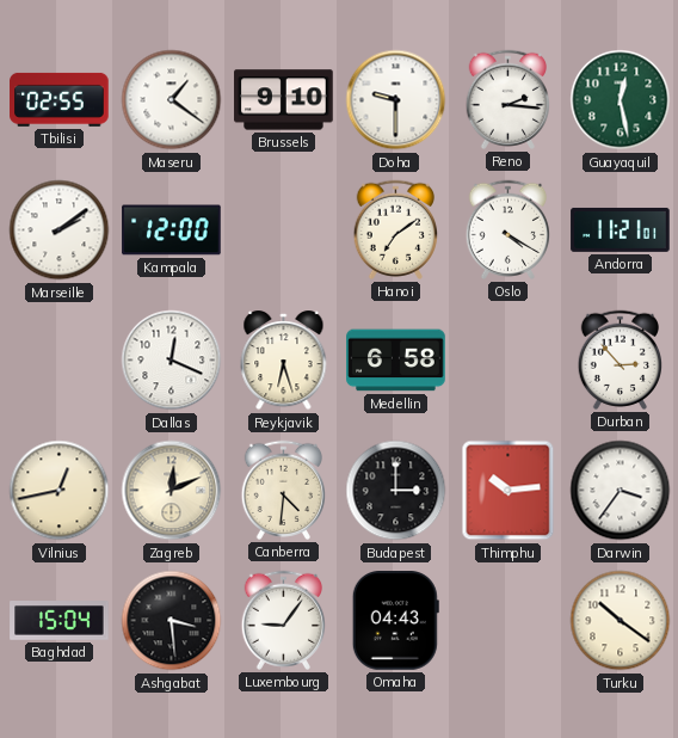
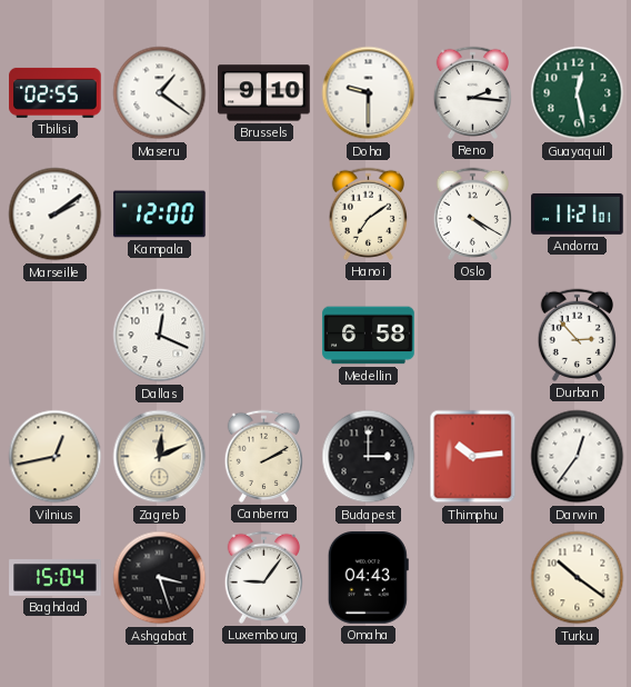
Reykjavik: 6:27 -> none (284, 362)
Canberra: 4:31 -> 2:10 (263, 456)
Darwin: 3:36 -> 12:36 (578, 457)
Ashgabat: 3:29 -> 3:27 (160, 578)
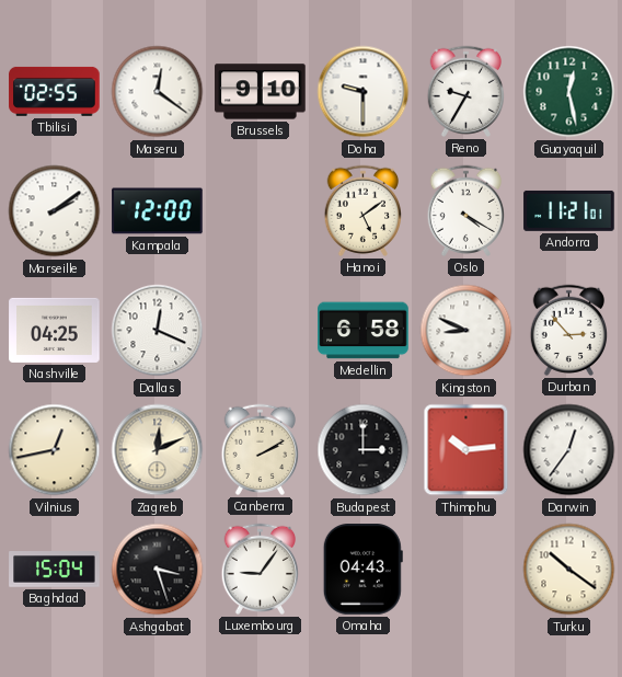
Maseru: 1:21 -> 12:21 (158, 92)
Reno: 2:16 -> 9:35 (465, 91)
Hanoi: 7:09 -> 5:09 (362, 210)
Nashville: none -> 04:25 (55, 330)
Kingston: none -> 8:49 (466, 331)
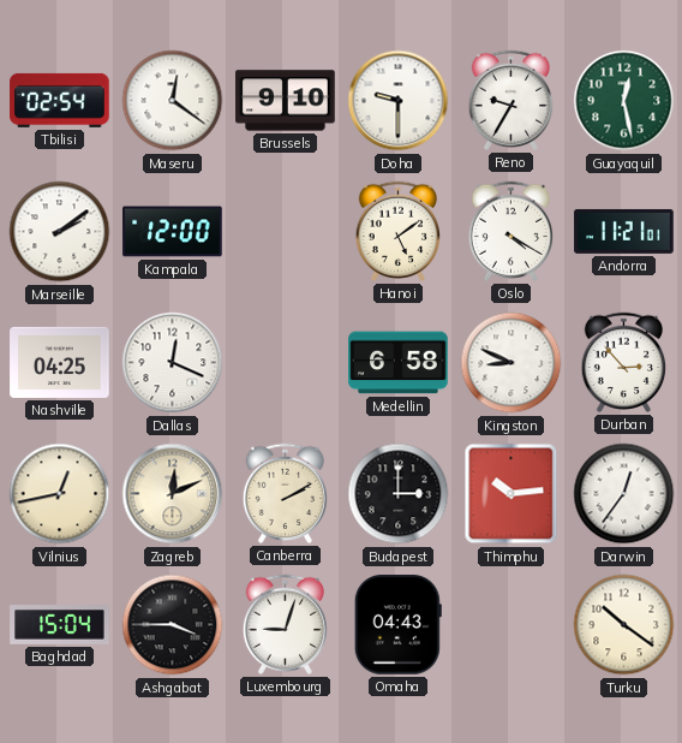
Tbilisi: 02:55 -> 02:54 (60, 100)
Ashgabat: 3:27 -> 3:45 (173, 625)
Luxembourg: 9:06 -> 9:03 (285, 624)
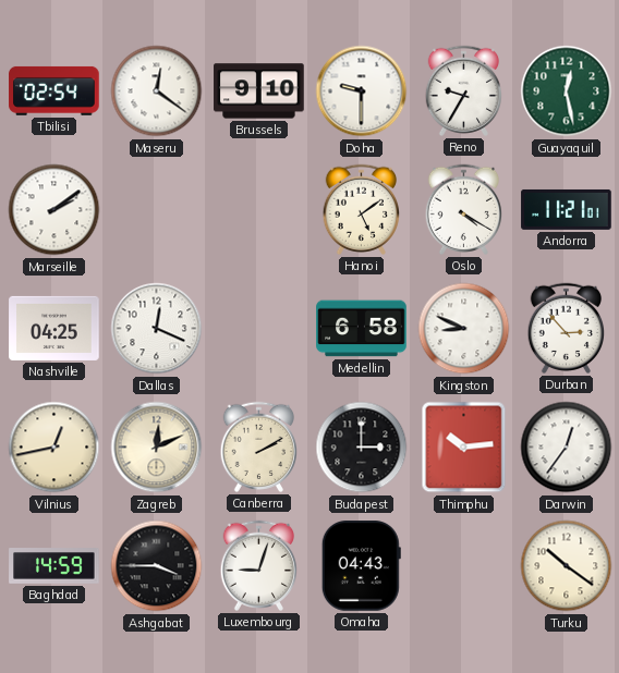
Kampala: 12:00 -> none (173, 232)
Baghdad: 15:04 -> 14:59 (54, 566)
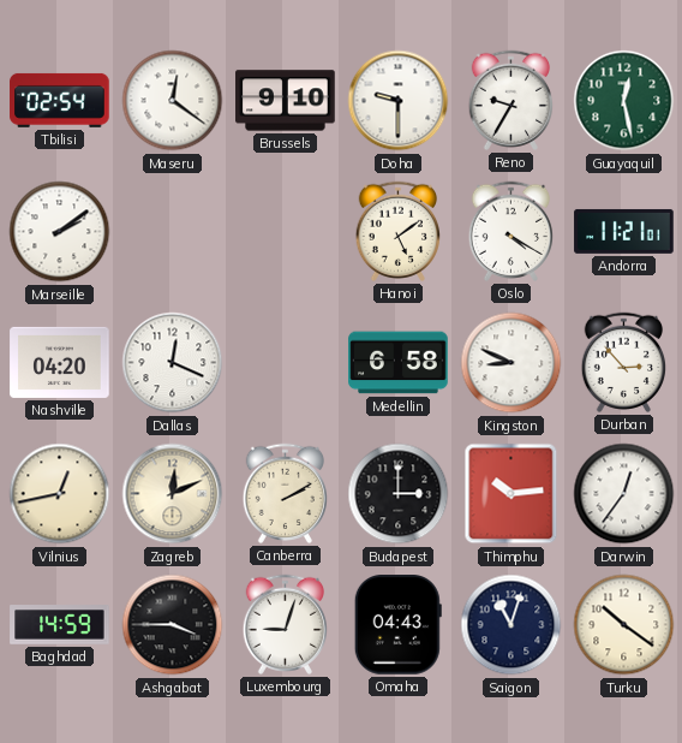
Nashville: 04:25 -> 04:20 (60, 362)
Saigon: none -> 11:03 (511, 625)
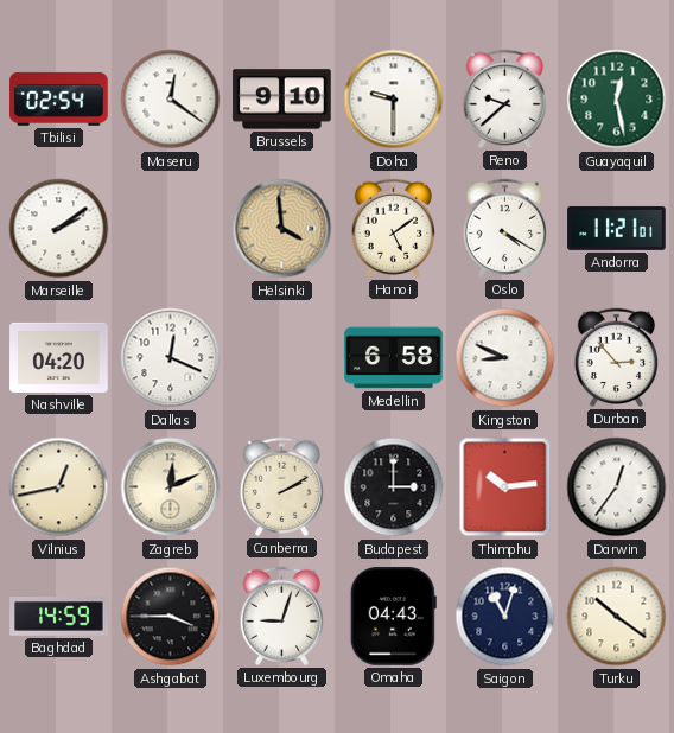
Reno: 9:35 -> 9:38 (504, 98)
Helsinki: none -> 3:59 (282, 229)
